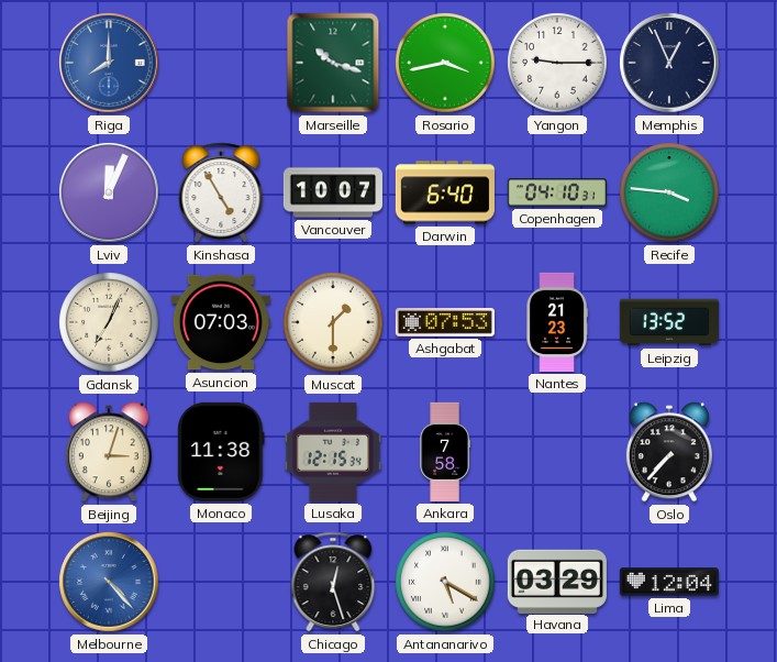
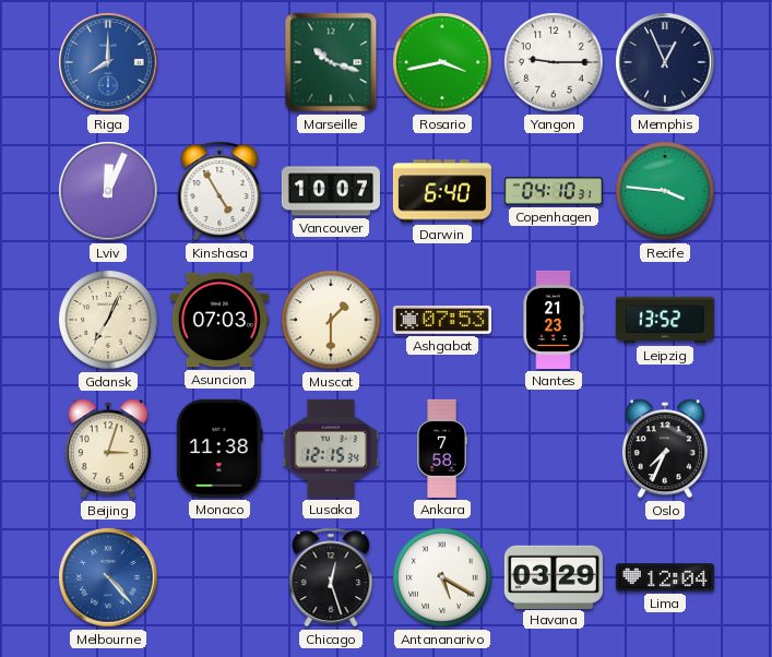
Oslo: 7:37 -> 7:34 (665, 449)
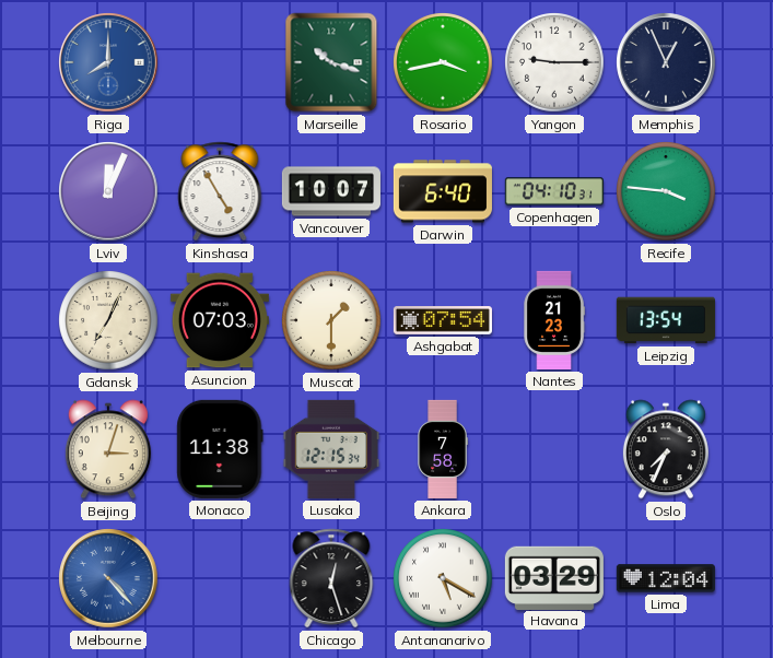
Ashgabat: 07:53 -> 07:54 (443, 320)
Leipzig: 13:52 -> 13:54 (666, 320)
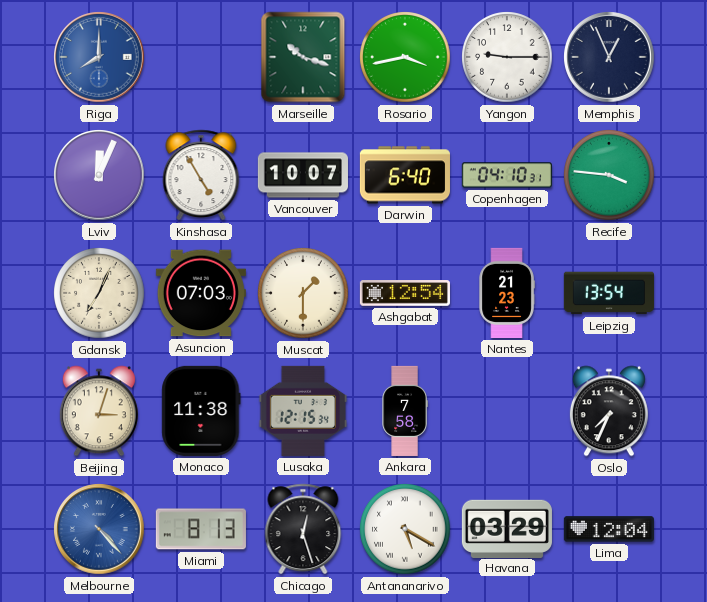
Ashgabat: 07:54 -> 12:54 (405, 293)
Miami: none -> 8:13 (201, 529)
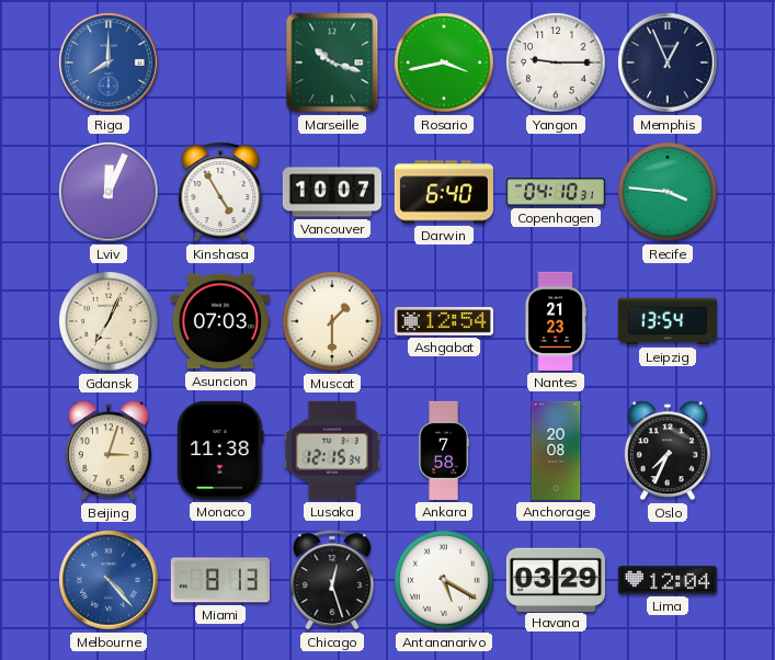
Anchorage: none -> 20:08 (556, 451)
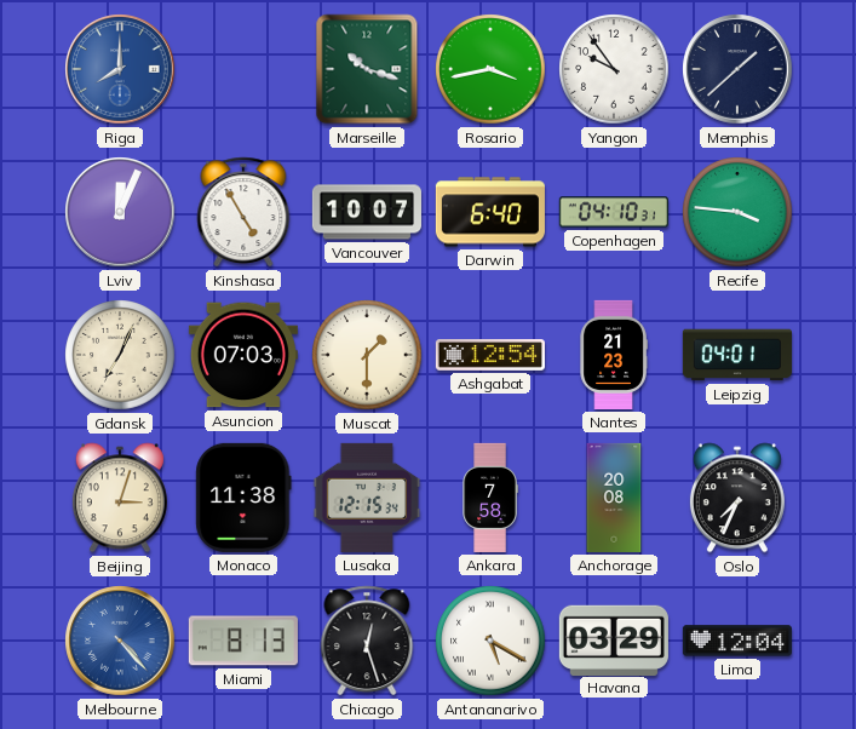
Yangon: 9:15 -> 9:54 (614, 69)
Memphis: 12:56 -> 1:38 (737, 69)
Leipzig: 13:54 -> 04:01 (737, 355)
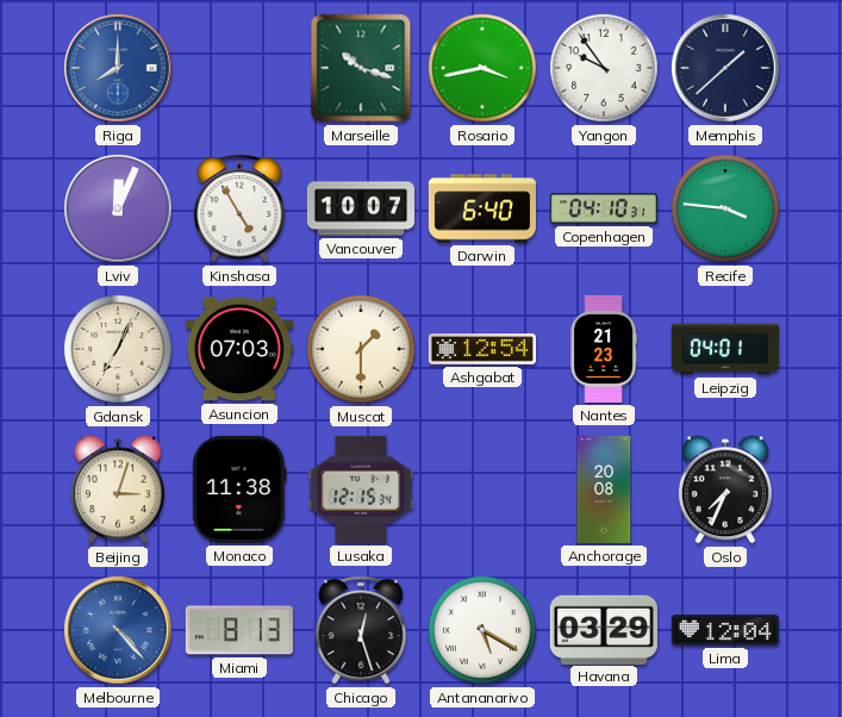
Ankara: 7:58 -> none (490, 498)
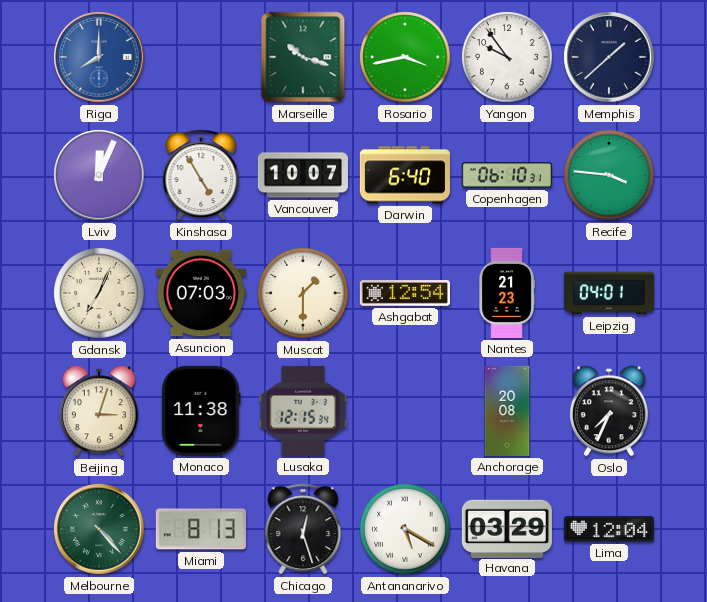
Copenhagen: 04:10 -> 06:10 (507, 175)
Melbourne dial: blue -> green (99, 529)
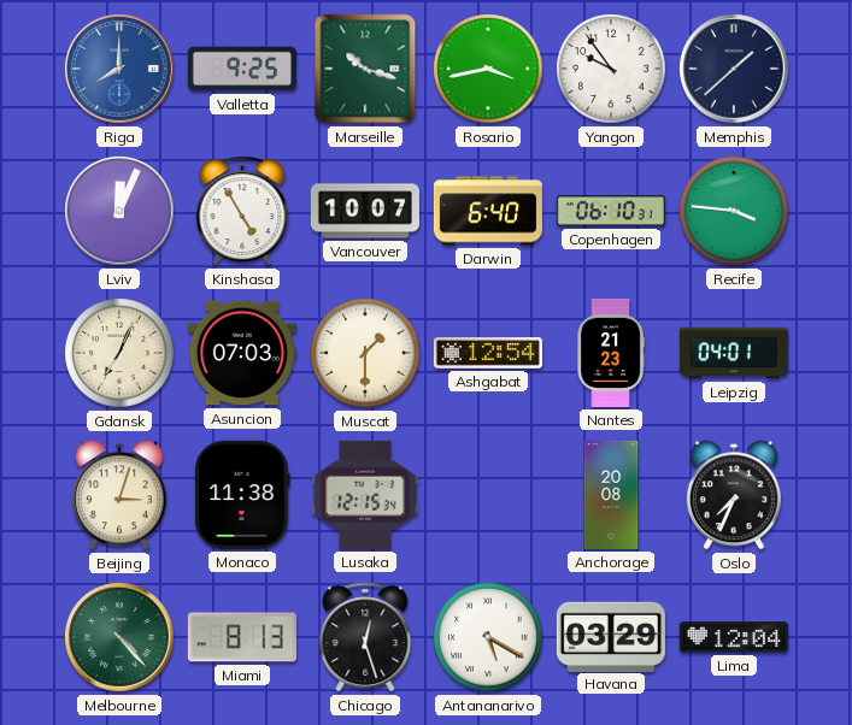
Valletta: none -> 9:25 (242, 69)
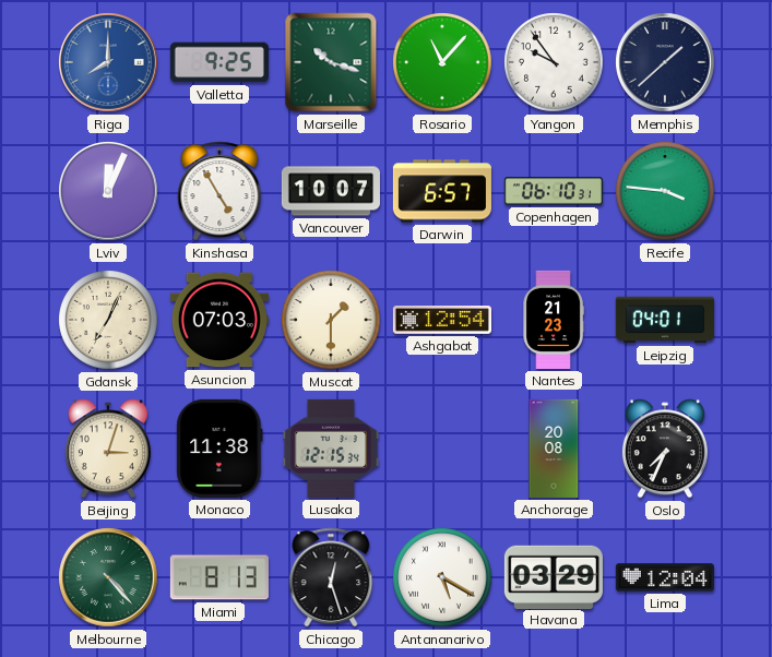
Rosario: 3:43 -> 11:07 (442, 62)
Darwin: 6:40 -> 6:57 (442, 191)
